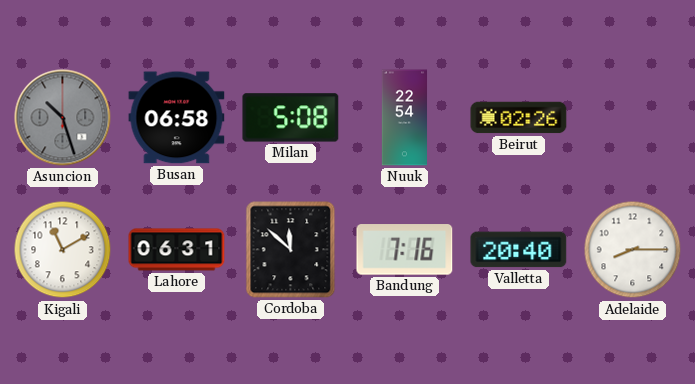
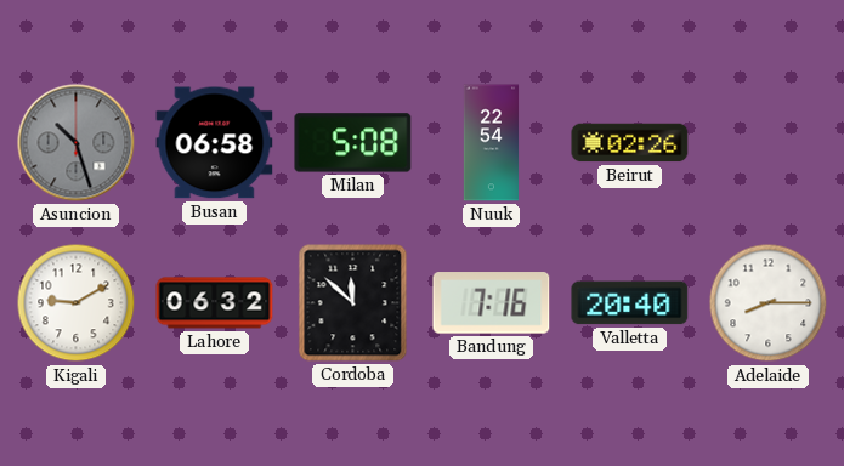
Kigali: 11:10 -> 9:10 (77, 303)
Lahore: 06:31 -> 06:32 (215, 303)
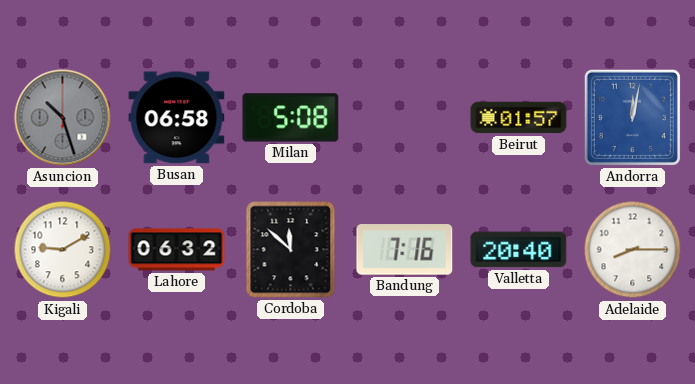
Nuuk: 22:54 -> none (492, 143)
Beirut: 02:26 -> 01:57 (519, 118)
Andorra: none -> 12:02 (632, 117)
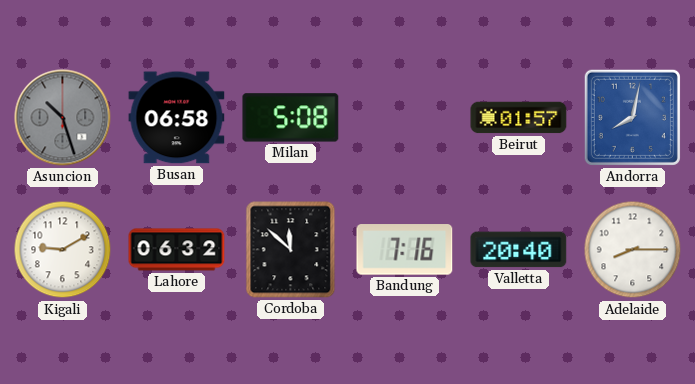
Andorra: 12:02 -> 8:02 (632, 117)
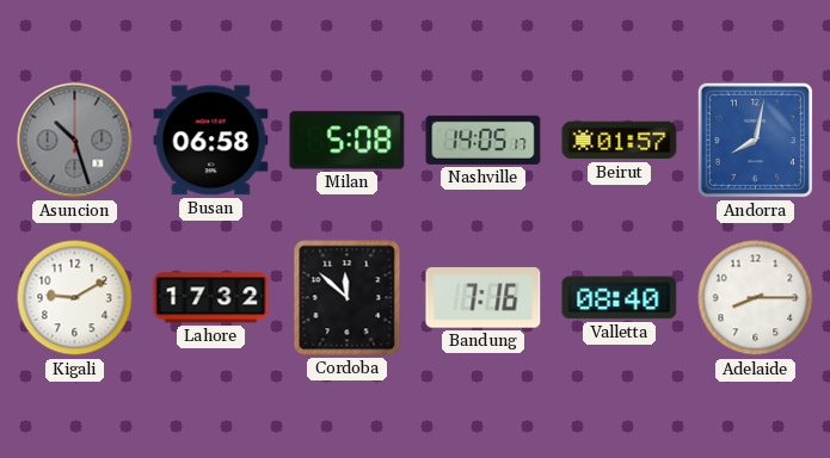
Nashville: none -> 14:05 (484, 140)
Lahore: 06:32 -> 17:32 (211, 298)
Valletta: 20:40 -> 08:40 (620, 298)
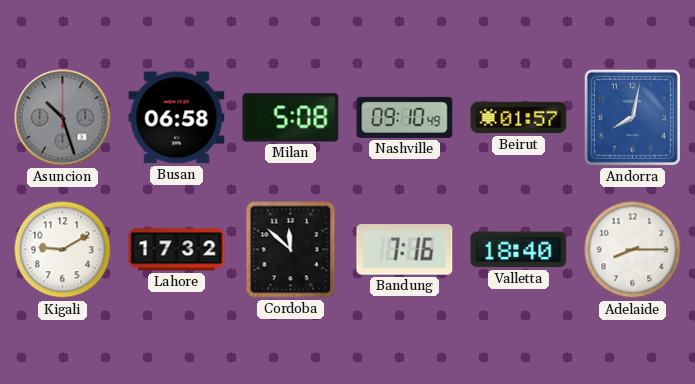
Nashville: 14:05 -> 09:10 (405, 117)
Valletta: 08:40 -> 18:40 (519, 250)
